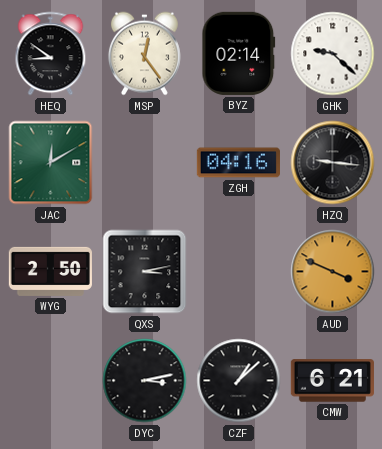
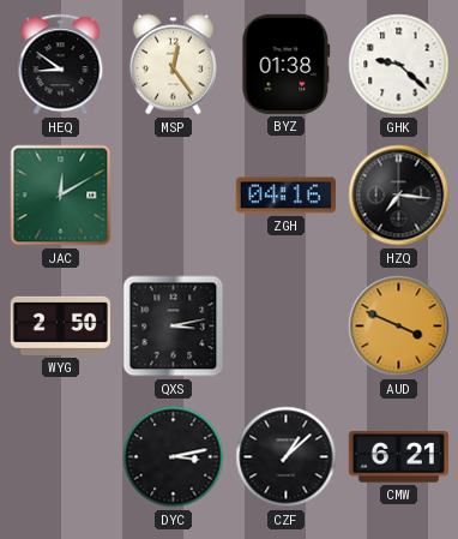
BYZ: 02:14 -> 01:38 (287, 64)
HZQ: 9:16 -> 7:16 (399, 196)
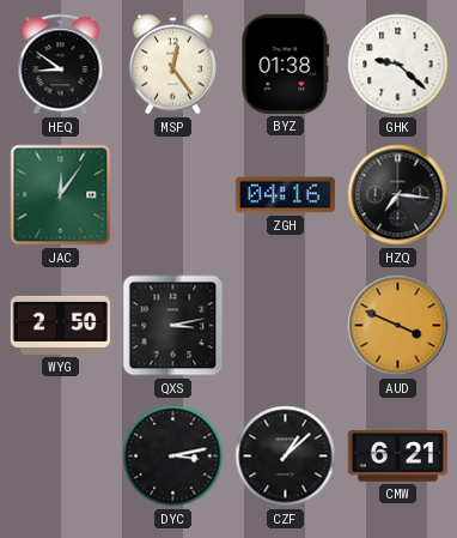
JAC: 12:10 -> 12:06 (61, 195)
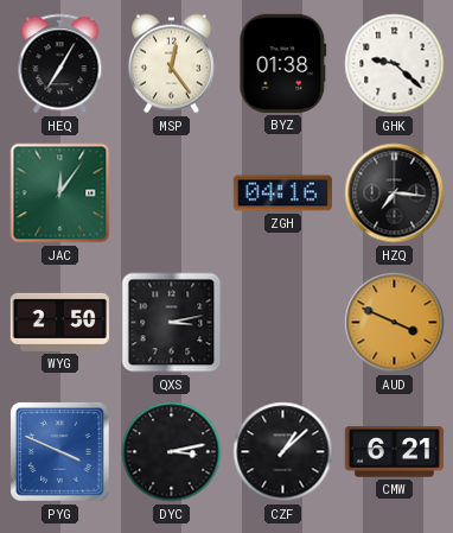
HEQ: 8:51 -> 7:05 (60, 64)
PYG: none -> 3:49 (60, 452)
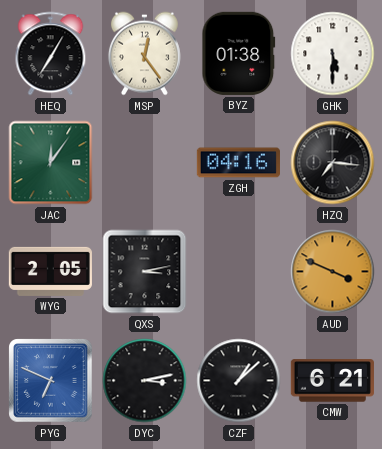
GHK: 9:22 -> 5:30 (333, 54)
WYG: 2:50 -> 2:05 (50, 271)
PYG: 3:49 -> 6:49 (51, 381)
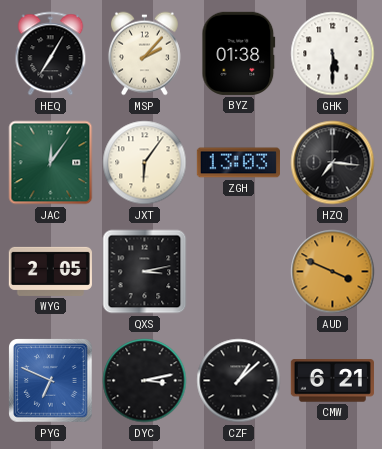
MSP: 12:24 -> 2:07 (144, 54)
JXT: none -> 6:06 (145, 163)
ZGH: 04:16 -> 13:03 (238, 163)
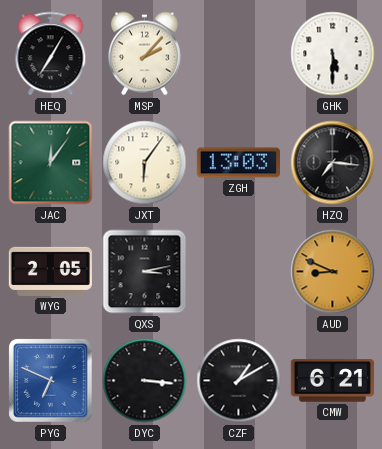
BYZ: 01:38 -> none (239, 53)
AUD: 3:49 -> 8:49 (333, 272)
DYC: 3:13 -> 3:16 (145, 381)
CZF: 1:08 -> 1:10 (239, 381)
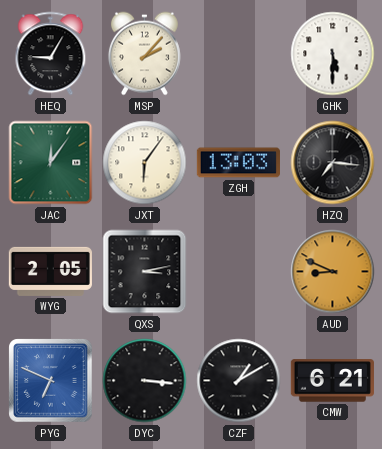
HEQ: 7:05 -> 9:05 (51, 54)
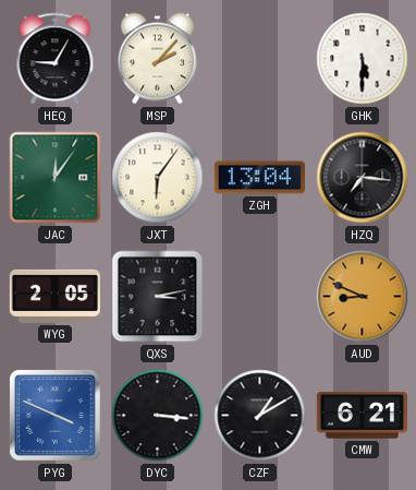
ZGH: 13:03 -> 13:04 (259, 178)
PYG: 6:49 -> 3:49 (56, 416)
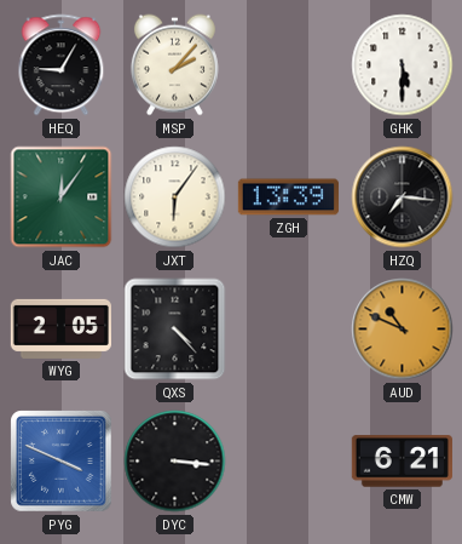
ZGH: 13:04 -> 13:39 (288, 197)
QXS: 3:13 -> 4:23 (175, 330)
AUD: 8:49 -> 10:49 (403, 330)
CZF: 1:10 -> none (260, 416)
